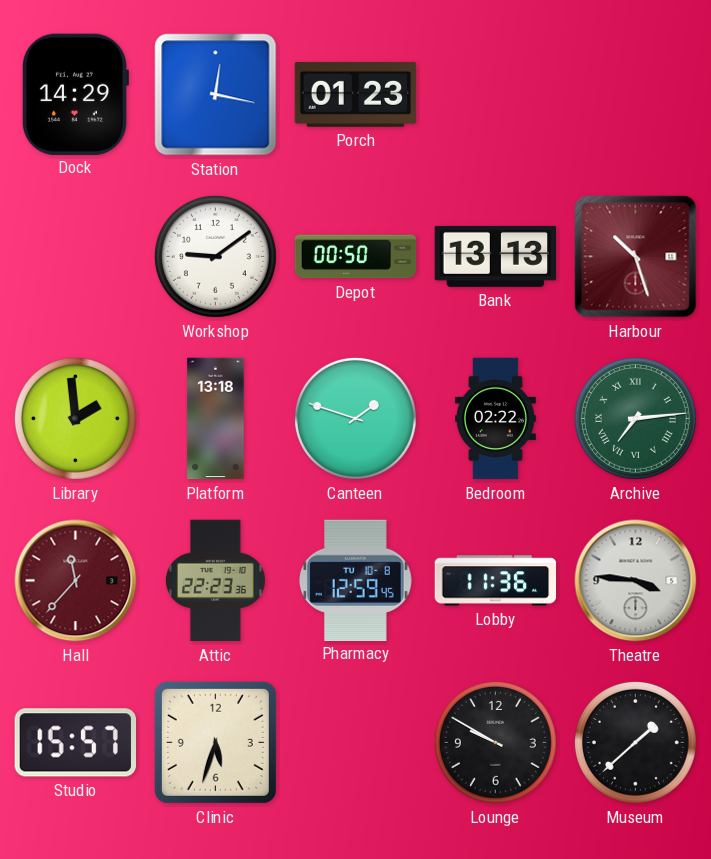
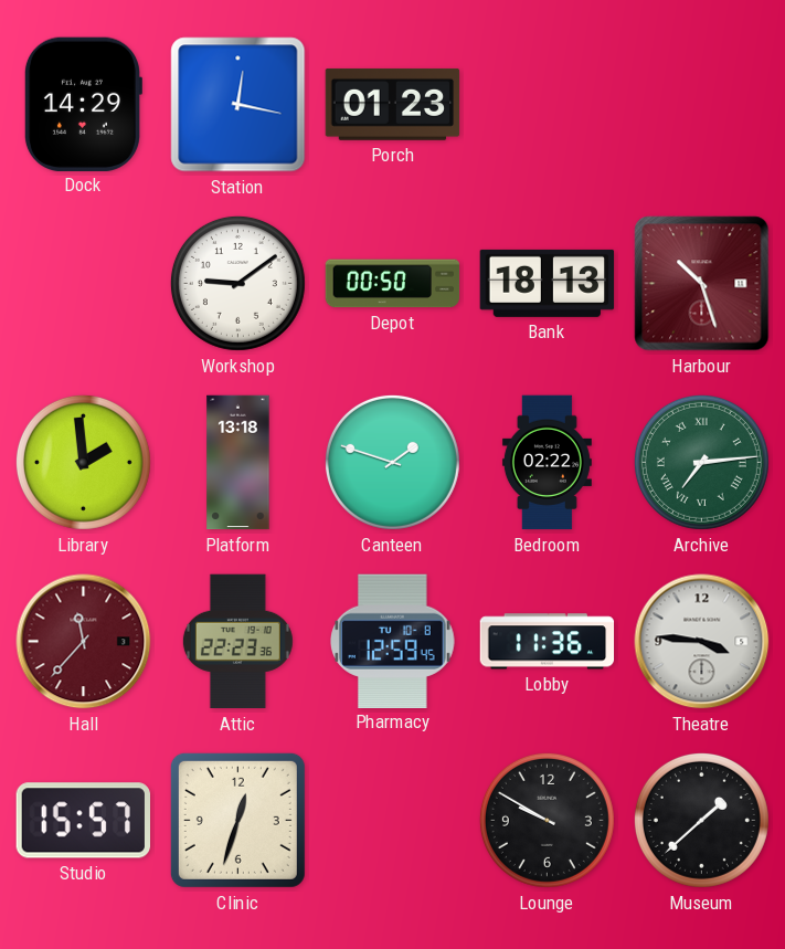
Bank: 13:13 -> 18:13 (548, 283)
Clinic: 5:33 -> 12:33 (237, 820)
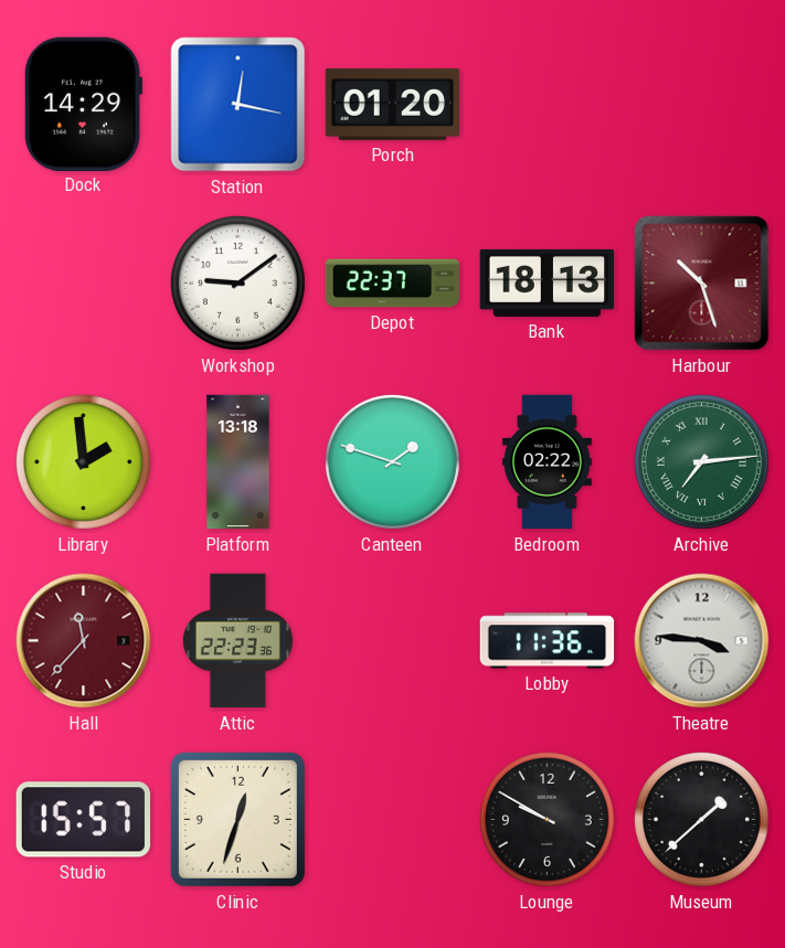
Porch: 01:23 -> 01:20 (393, 104)
Depot: 00:50 -> 22:37 (393, 284)
Pharmacy: 12:59 -> none (393, 641)
